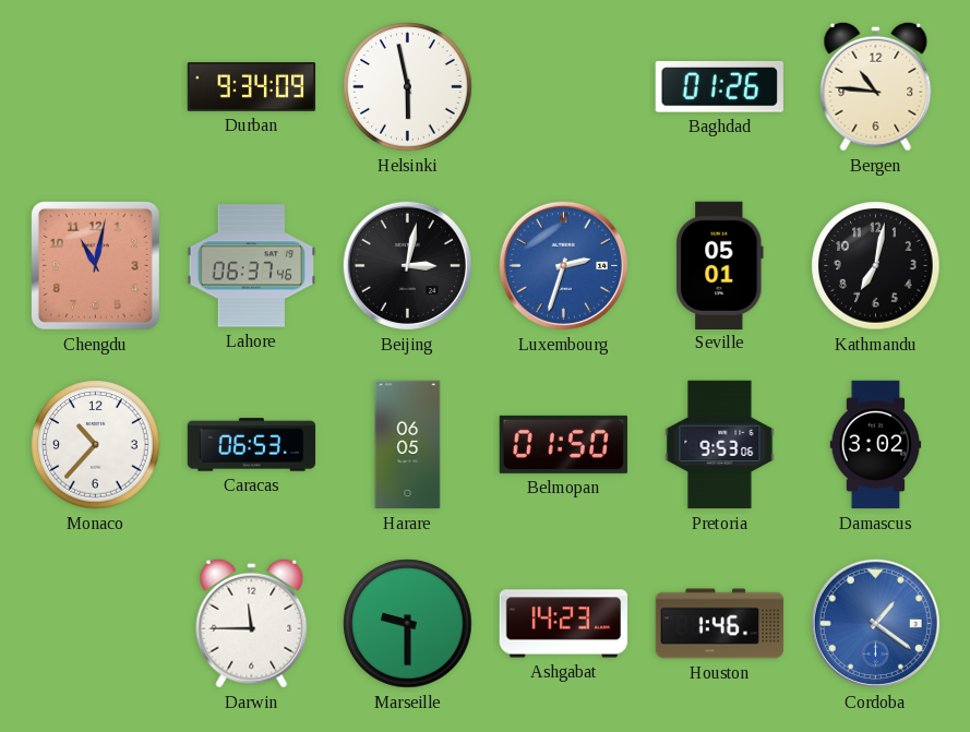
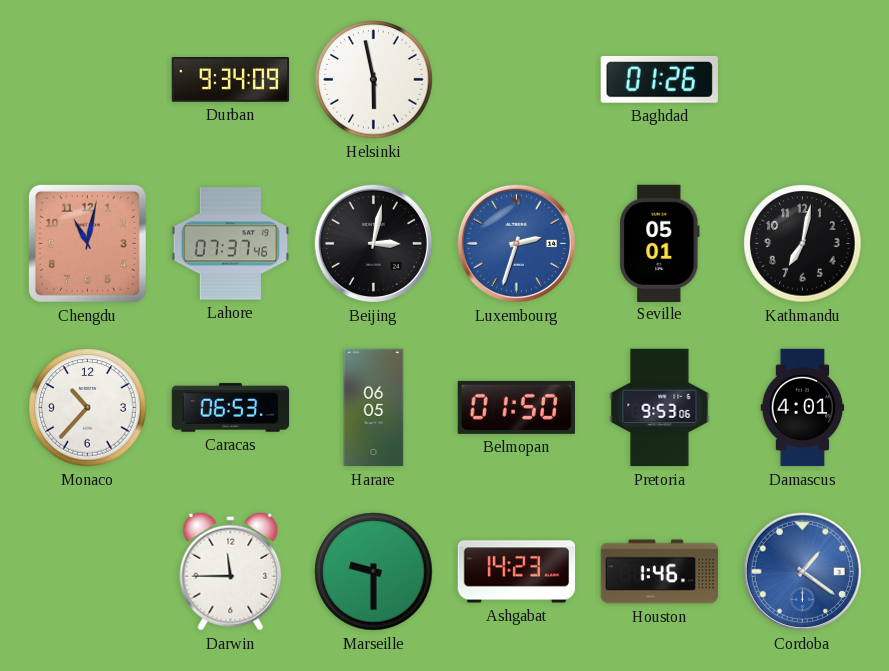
Bergen: 10:46 -> none (876, 86)
Lahore: 06:37 -> 07:37 (231, 244)
Damascus: 3:02 -> 4:01 (803, 408)
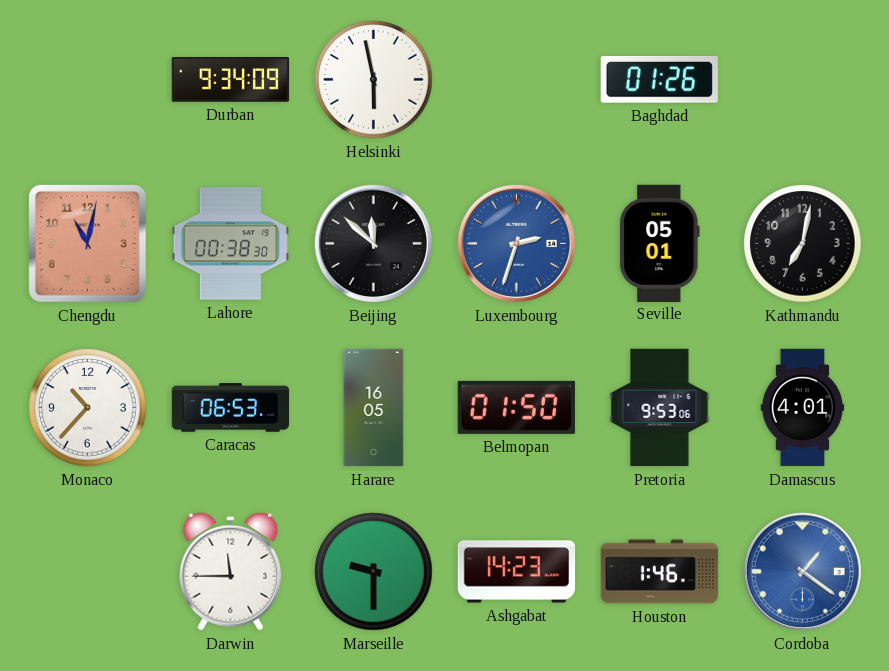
Lahore: 07:37 -> 00:38 (231, 244)
Beijing: 3:02 -> 11:52 (373, 243)
Harare: 06:05 -> 16:05 (374, 408)
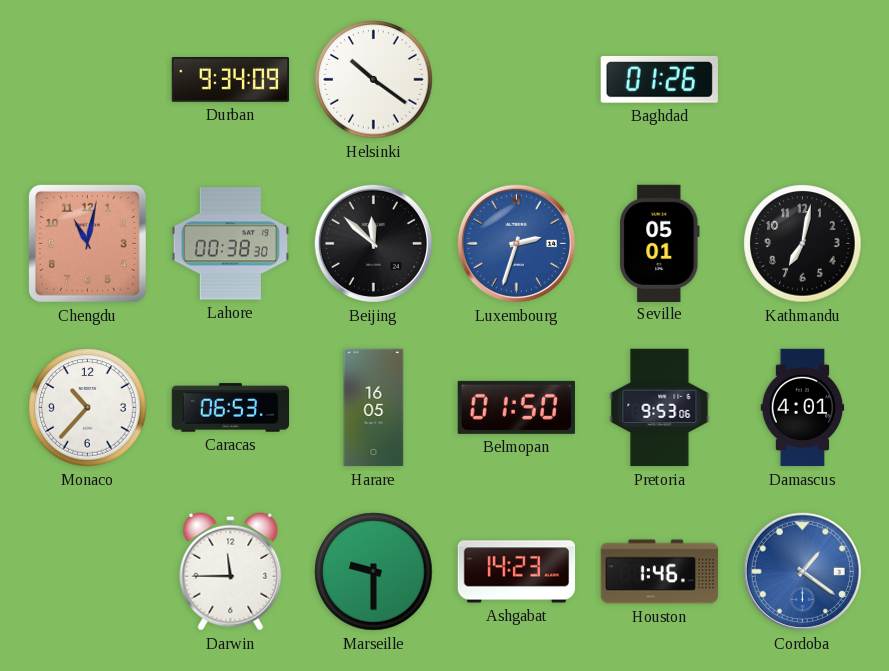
Helsinki: 5:58 -> 10:21 (374, 80)
